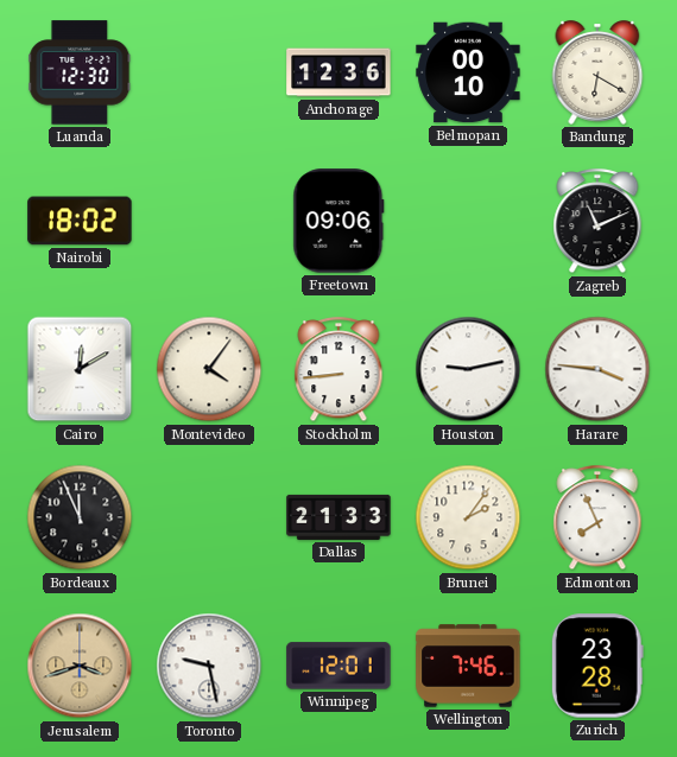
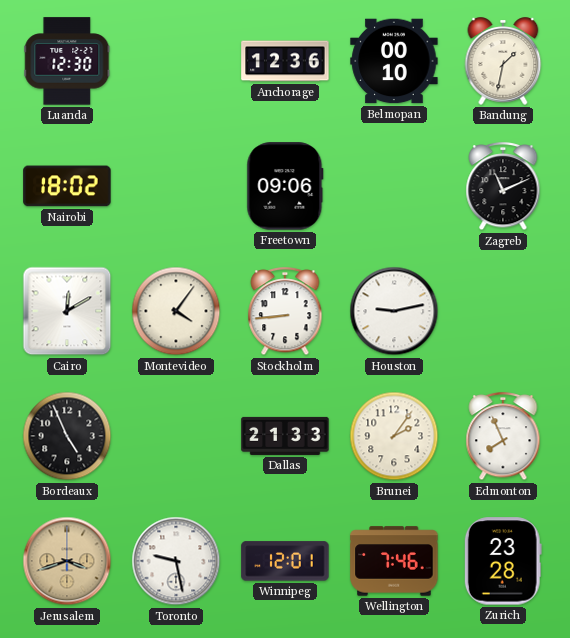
Bandung: 6:20 -> 1:32 (503, 61)
Harare: 3:46 -> none (597, 369)
Bordeaux: 11:56 -> 4:56 (67, 436)
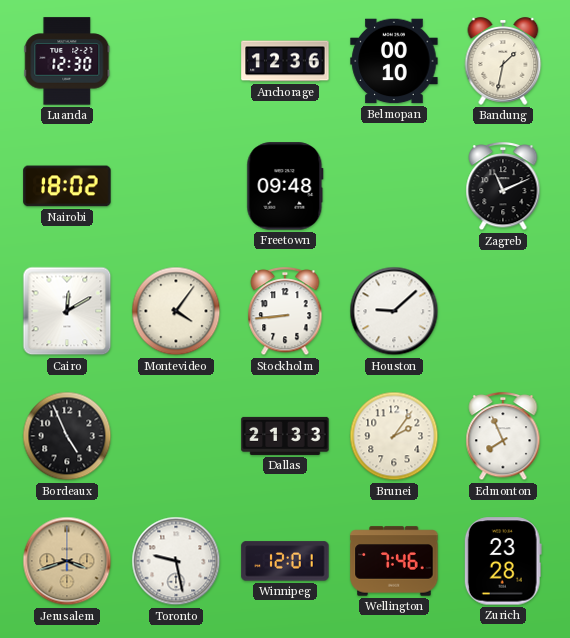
Freetown: 09:06 -> 09:48 (285, 186)
Houston: 9:13 -> 9:08 (394, 311)
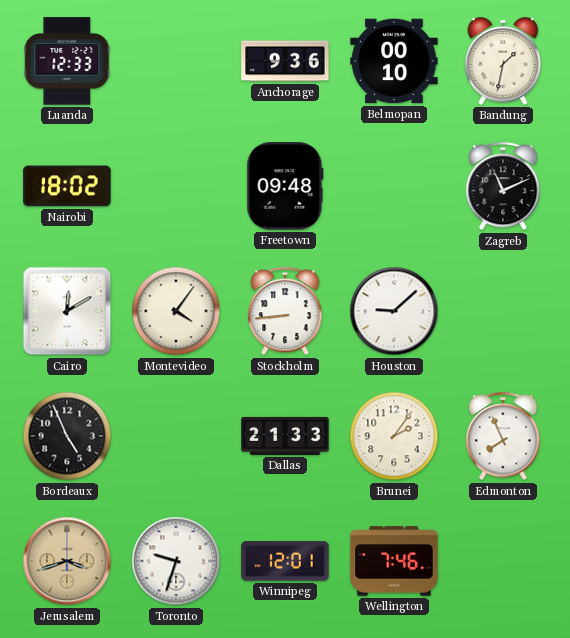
Luanda: 12:30 -> 12:33 (67, 61)
Anchorage: 12:36 -> 9:36 (285, 61)
Toronto: 9:28 -> 9:33 (176, 561)
Zurich: 23:28 -> none (503, 561)
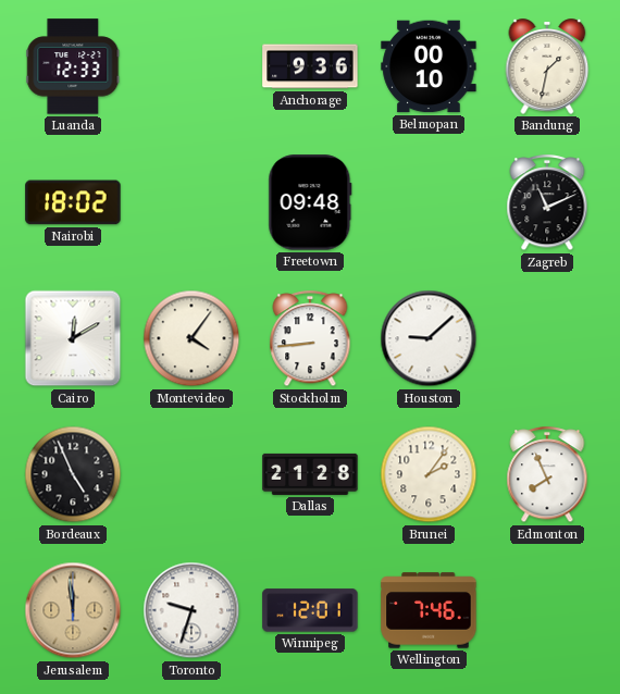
Dallas: 21:33 -> 21:28 (310, 474)
Jerusalem: 3:42 -> 11:59 (73, 610)
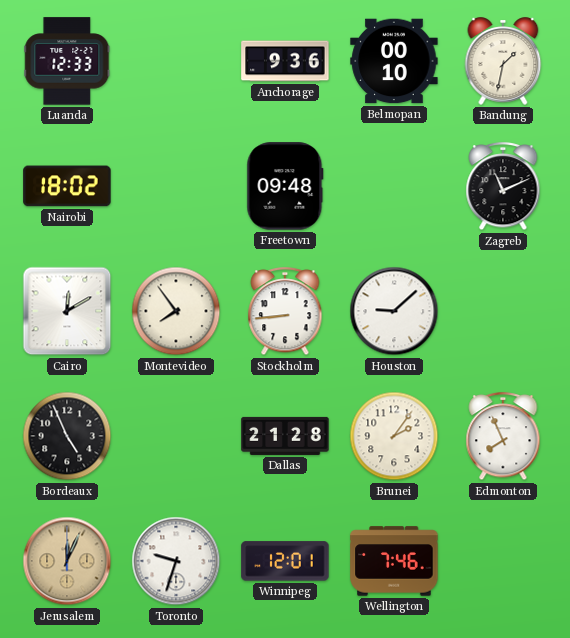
Montevideo: 4:06 -> 7:54 (176, 311)
Jerusalem: 11:59 -> 12:04 (67, 561)
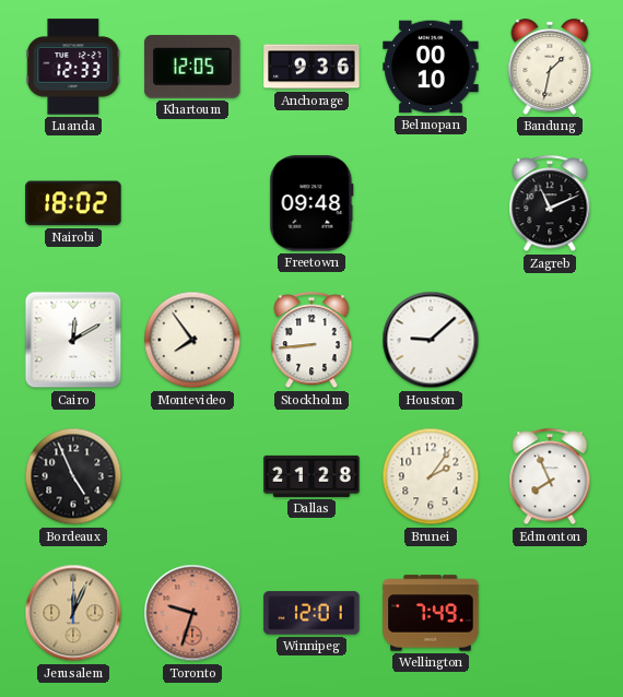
Khartoum: none -> 12:05 (192, 68)
Toronto dial: white -> salmon (192, 613)
Wellington: 7:46 -> 7:49 (431, 613)
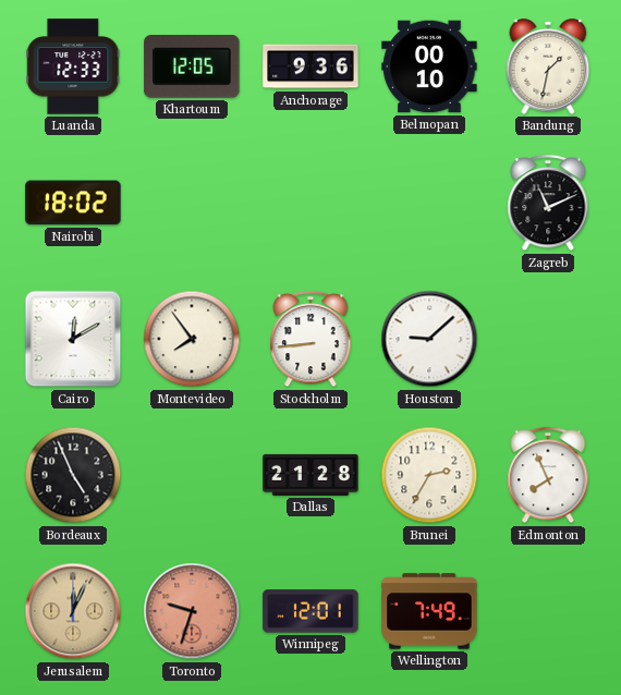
Freetown: 09:48 -> none (311, 203)
Brunei: 2:06 -> 2:35 (429, 475)
